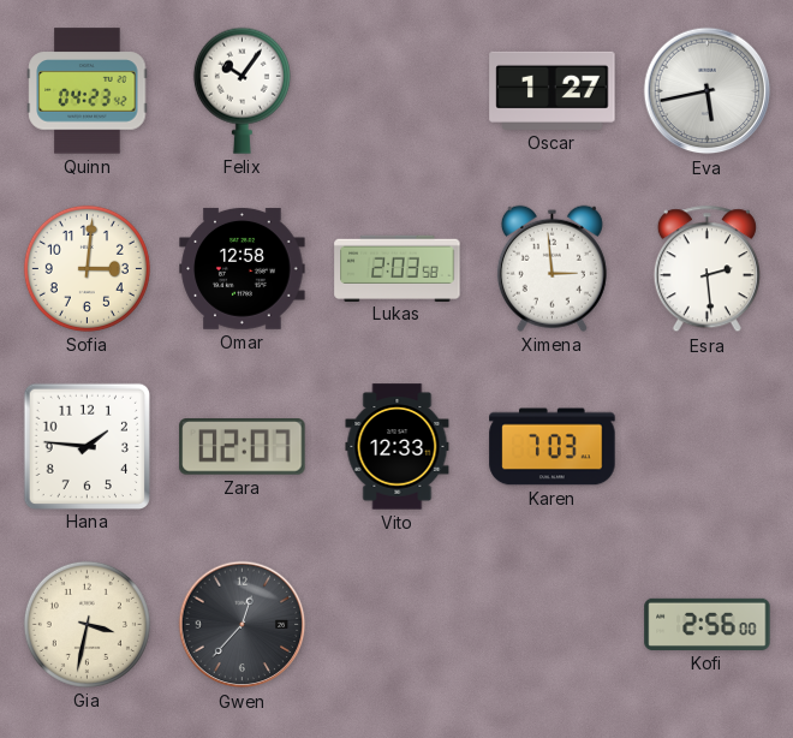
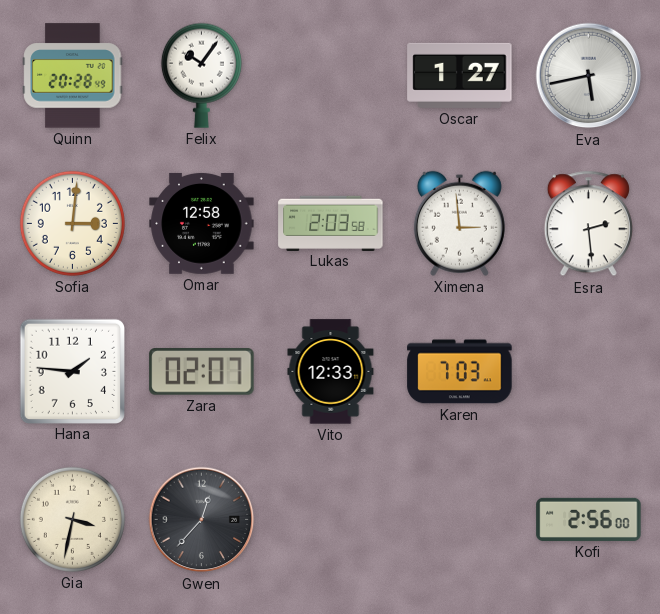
Quinn: 04:23 -> 20:28 (73, 76)
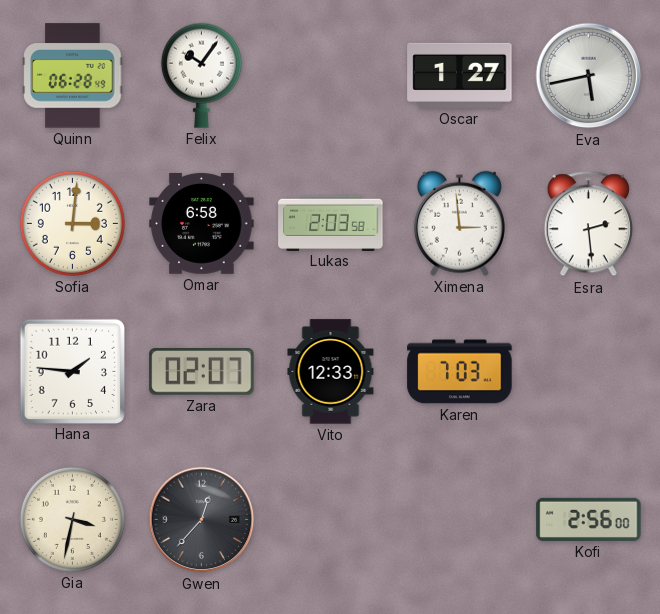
Quinn: 20:28 -> 06:28 (73, 76)
Omar: 12:58 -> 6:58 (202, 224)
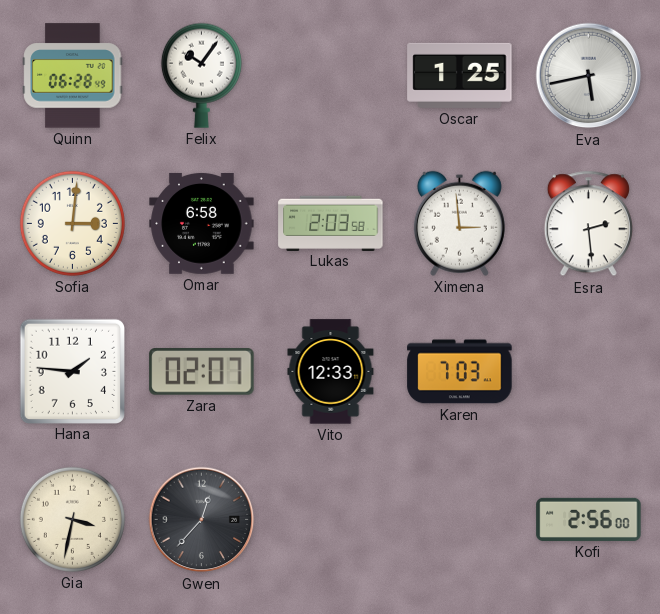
Oscar: 1:27 -> 1:25 (460, 75)
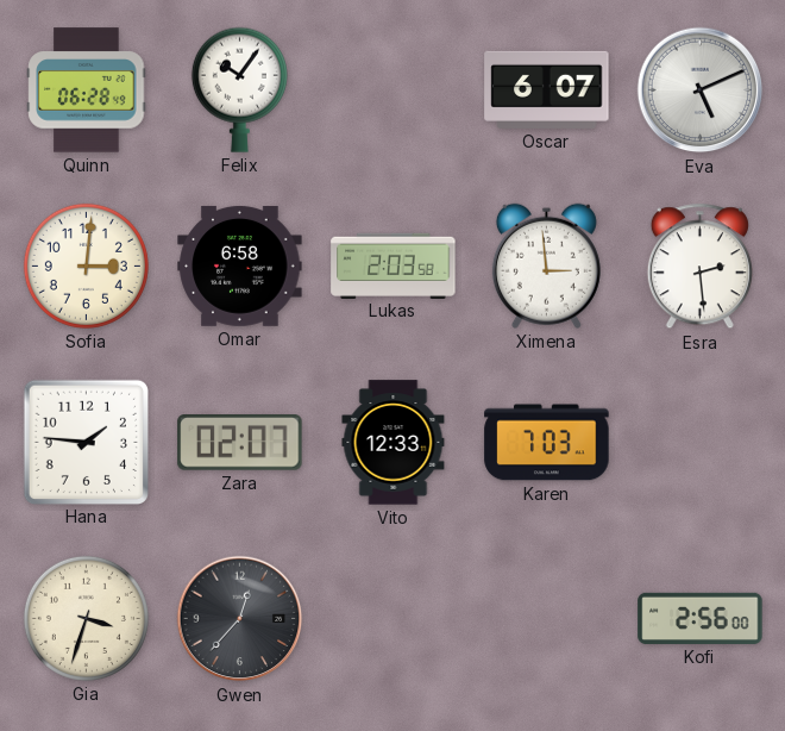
Oscar: 1:25 -> 6:07 (547, 89)
Eva: 5:43 -> 5:11 (701, 90)
Gia: 3:32 -> 3:33 (86, 618)
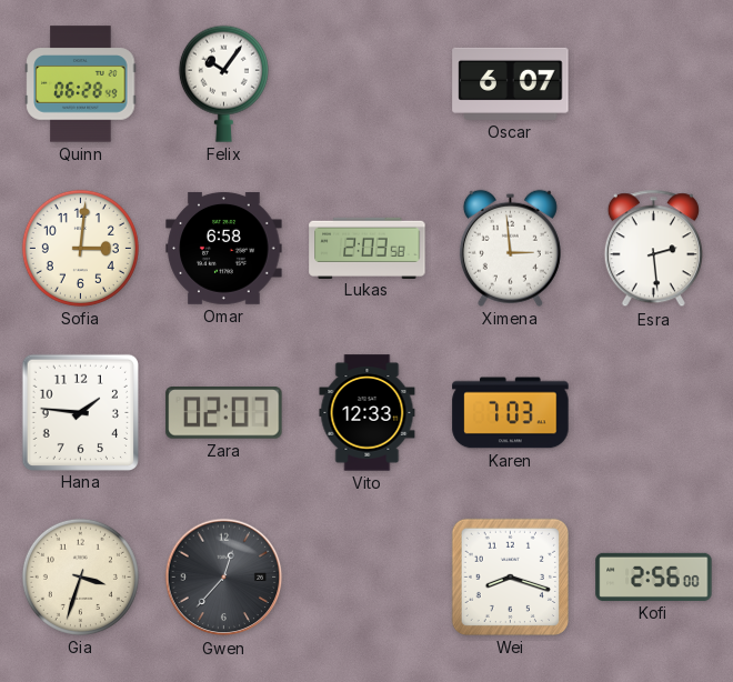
Eva: 5:11 -> none (701, 90)
Wei: none -> 8:18 (510, 576)
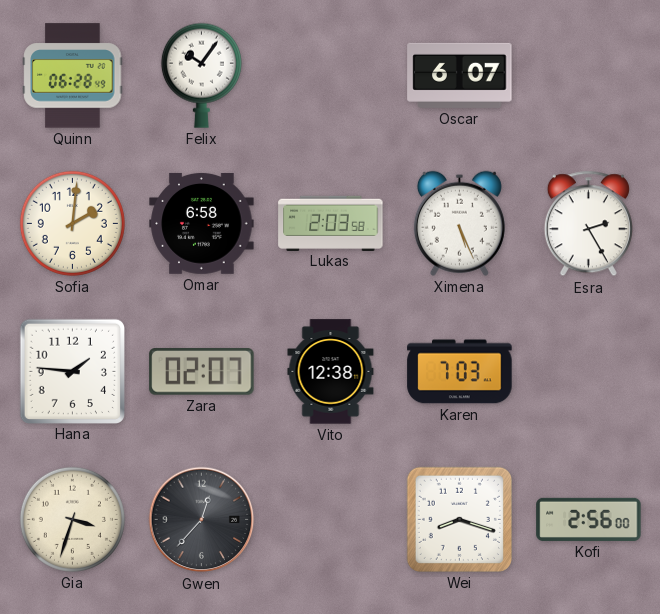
Sofia: 3:01 -> 2:01 (72, 223)
Ximena: 2:59 -> 5:26 (459, 223)
Esra: 2:29 -> 2:25 (588, 224)
Vito: 12:33 -> 12:38 (331, 372)
